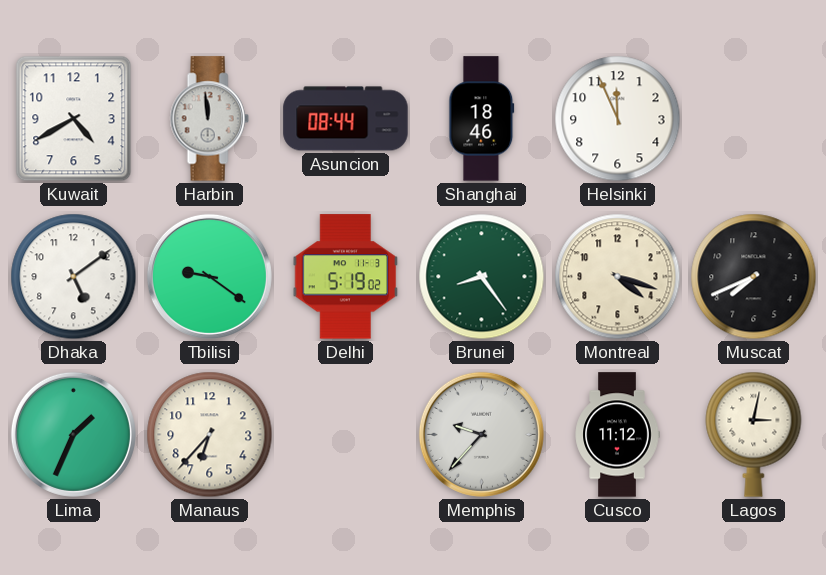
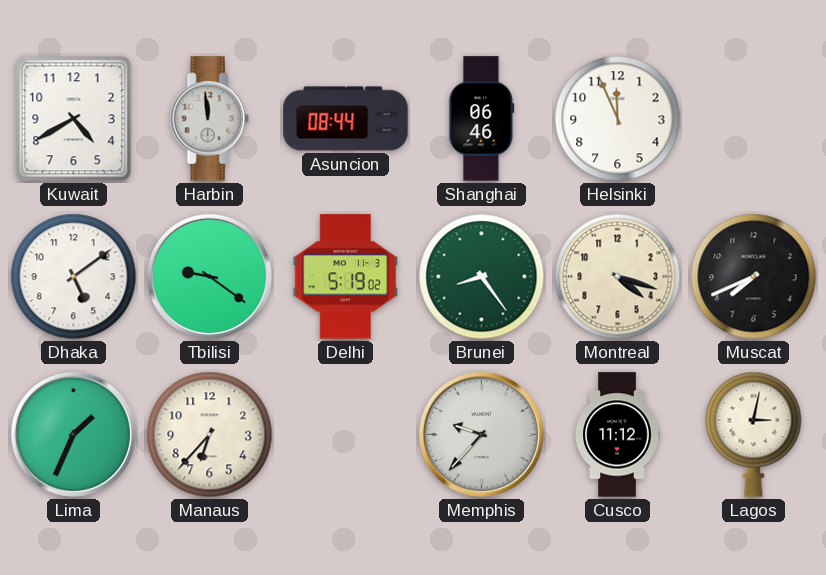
Shanghai: 18:46 -> 06:46 (482, 119)
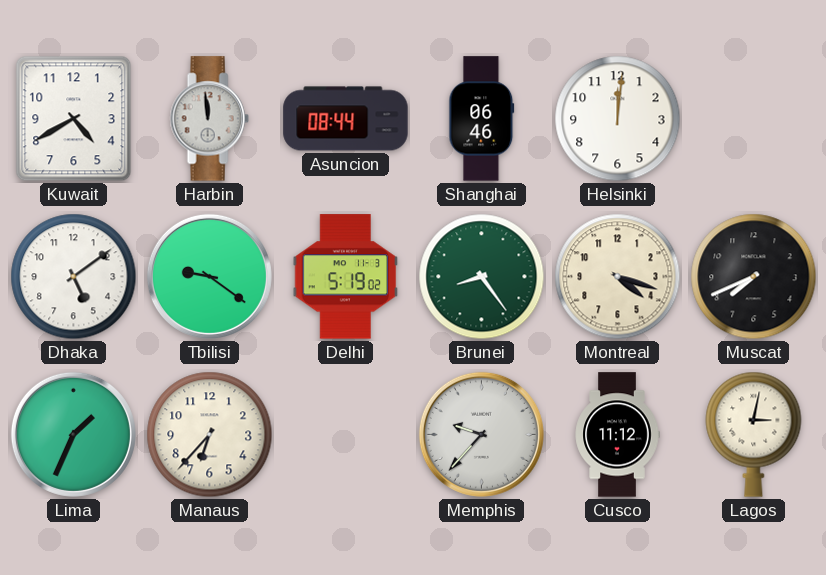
Helsinki: 11:56 -> 12:01 (618, 119)
